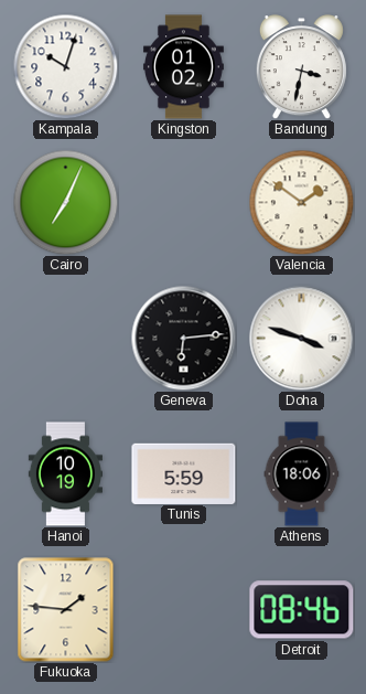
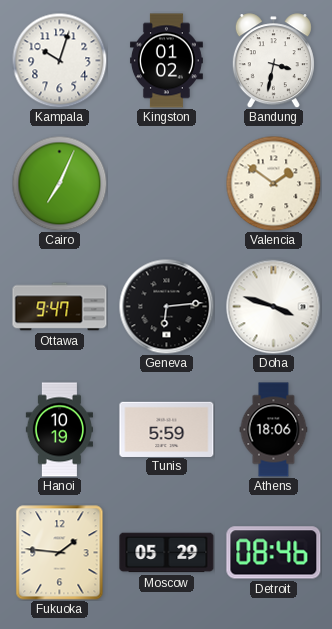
Ottawa: none -> 9:47 (60, 307)
Moscow: none -> 05:29 (167, 553)
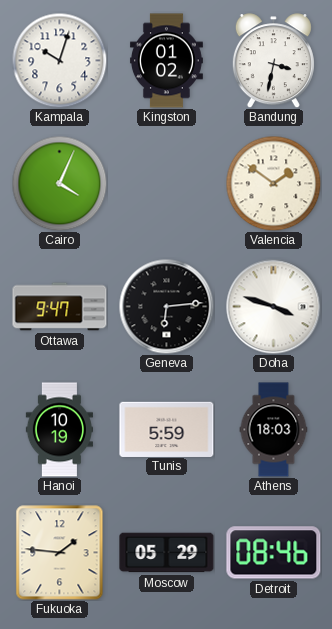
Cairo: 7:04 -> 4:04 (59, 183)
Athens: 18:06 -> 18:03 (274, 430)
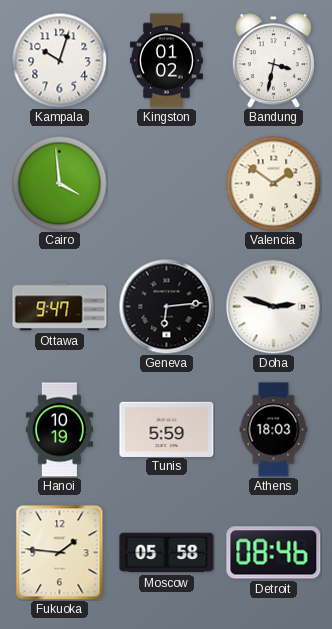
Cairo: 4:04 -> 3:59 (59, 183)
Doha: 3:48 -> 2:48 (273, 306)
Moscow: 05:29 -> 05:58 (167, 553)
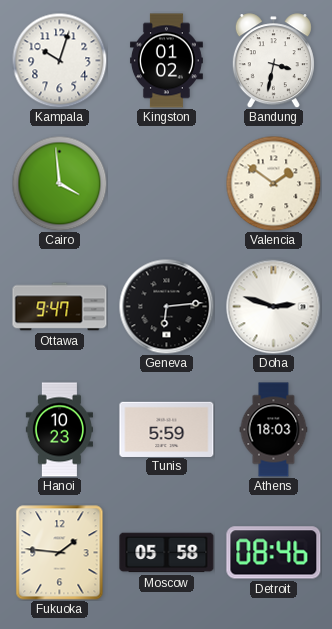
Hanoi: 10:19 -> 10:23 (59, 430)
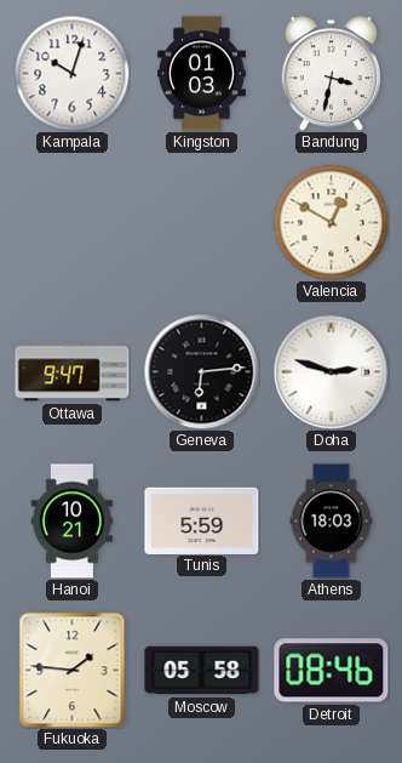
Kingston: 01:02 -> 01:03 (201, 74)
Cairo: 3:59 -> none (59, 183)
Valencia: 1:51 -> 12:50 (331, 222)
Hanoi: 10:23 -> 10:21 (71, 522)
